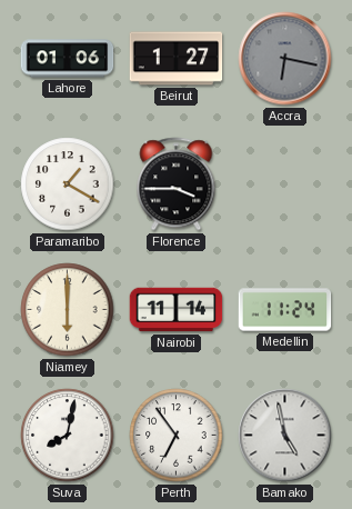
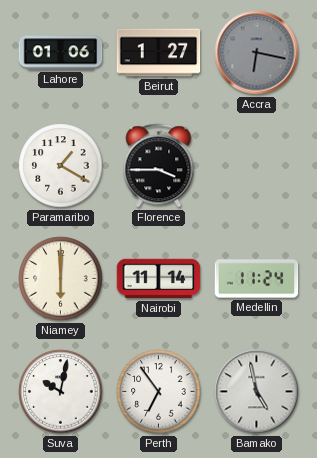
Suva: 8:02 -> 10:02 (61, 392)
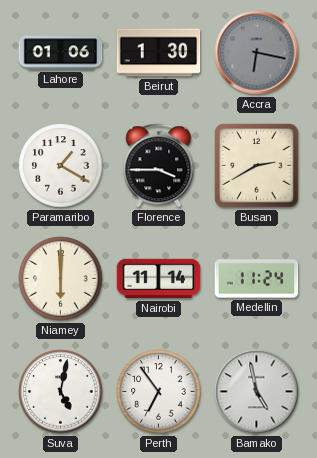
Beirut: 1:27 -> 1:30 (159, 53)
Busan: none -> 2:40 (257, 166)
Suva: 10:02 -> 5:02 (61, 392)
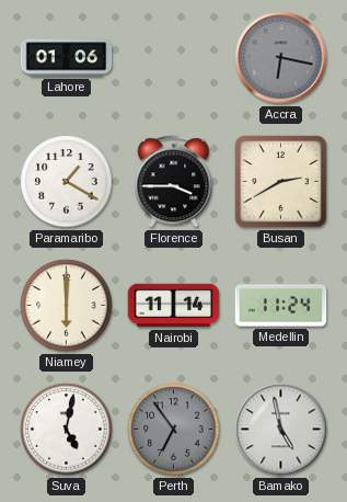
Beirut: 1:30 -> none (159, 53)
Perth dial: white -> grey (174, 430)
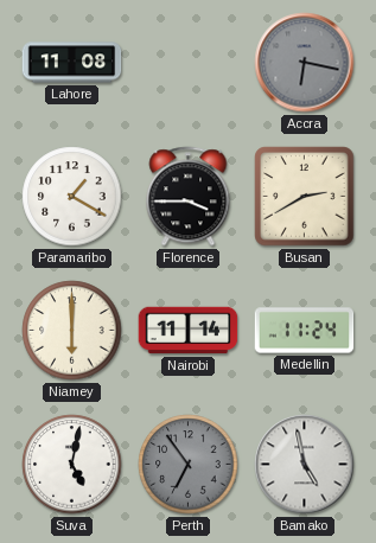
Lahore: 01:06 -> 11:08 (72, 63)
